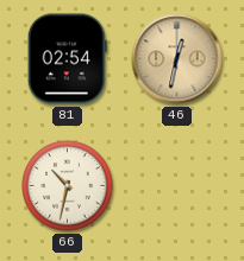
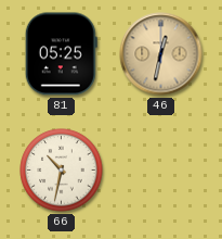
81: 02:54 -> 05:25 (61, 54)
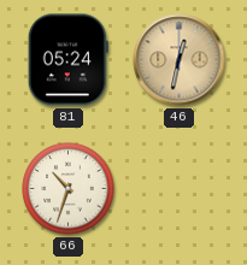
81: 05:25 -> 05:24 (67, 60)
66: 10:32 -> 10:33 (69, 189)
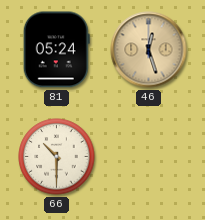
46: 12:32 -> 12:27 (149, 50)
66: 10:33 -> 10:30 (57, 157)
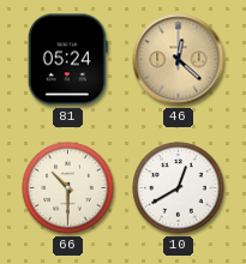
46: 12:27 -> 12:22 (179, 60)
10: none -> 12:40 (179, 188)
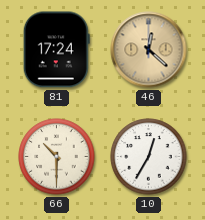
81: 05:24 -> 17:24 (56, 50)
10: 12:40 -> 12:35 (149, 157)
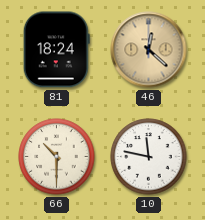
81: 17:24 -> 18:24 (56, 50)
10: 12:35 -> 11:47 (149, 157)
